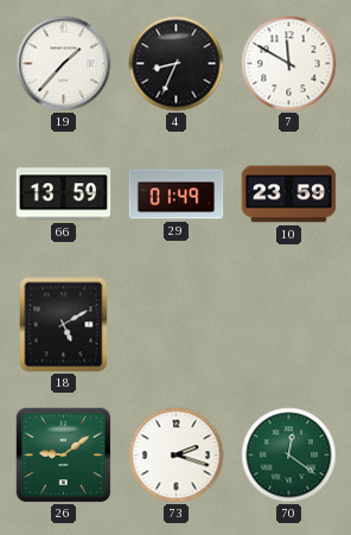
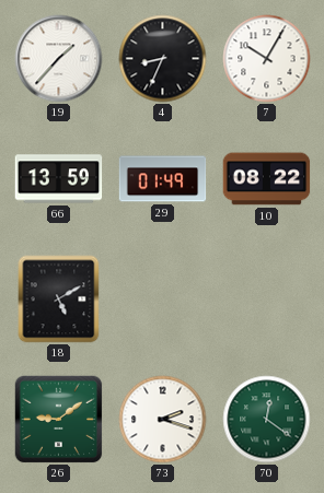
7: 11:50 -> 10:05 (267, 59)
10: 23:59 -> 08:22 (267, 179)
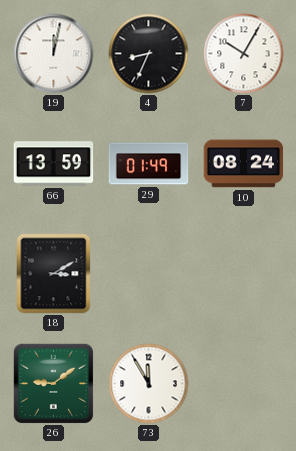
19: 1:37 -> 12:02 (54, 54)
10: 08:22 -> 08:24 (244, 164)
18: 5:10 -> 3:10 (54, 274)
73: 2:18 -> 11:55 (149, 384)
70: 12:21 -> none (267, 420)
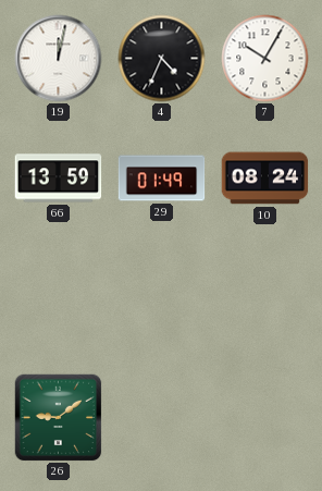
4: 8:34 -> 4:34 (162, 59)
18: 3:10 -> none (54, 274)
73: 11:55 -> none (149, 384)
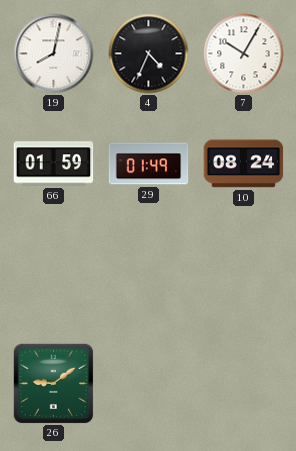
19: 12:02 -> 8:02 (54, 54)
66: 13:59 -> 01:59 (54, 164)
